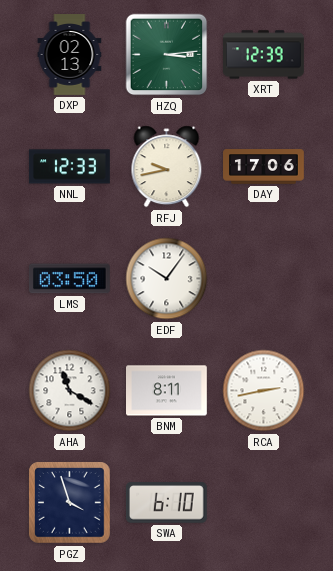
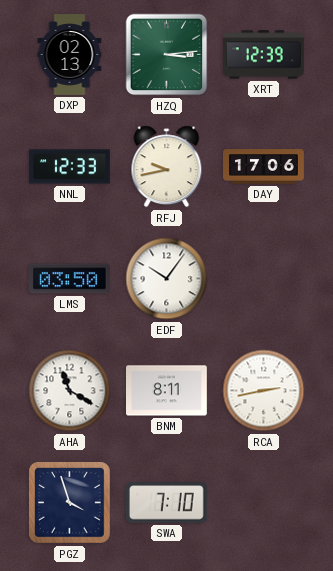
SWA: 6:10 -> 7:10 (166, 503)
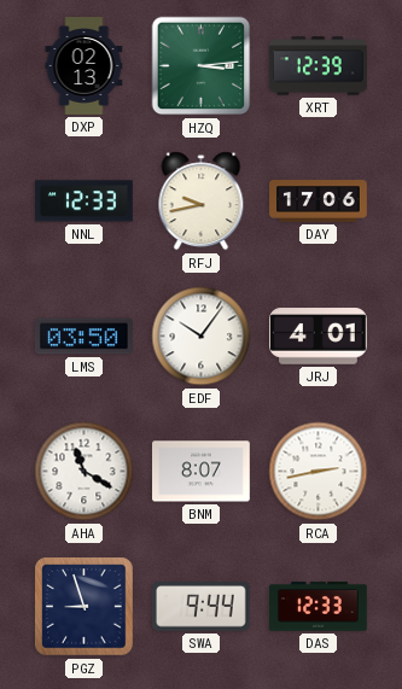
JRJ: none -> 4:01 (319, 337)
BNM: 8:11 -> 8:07 (202, 472)
PGZ: 3:57 -> 8:57 (85, 607)
SWA: 7:10 -> 9:44 (200, 607)
DAS: none -> 12:33 (319, 607)
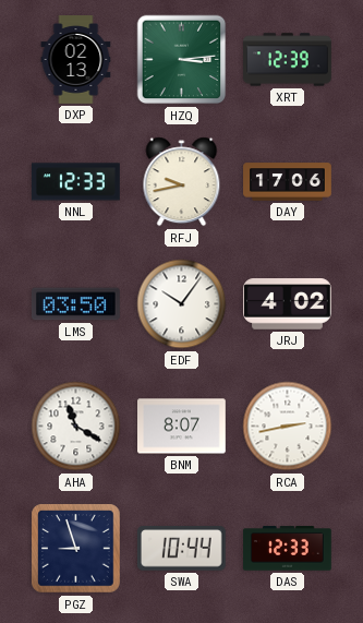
JRJ: 4:01 -> 4:02 (288, 304)
SWA: 9:44 -> 10:44 (181, 549)
